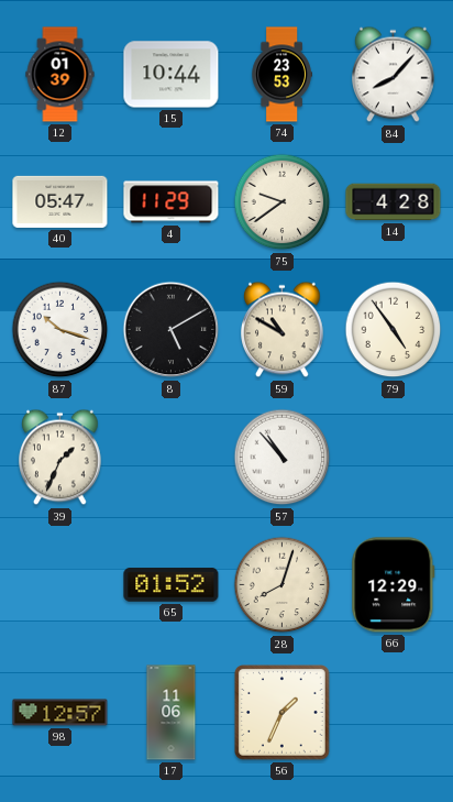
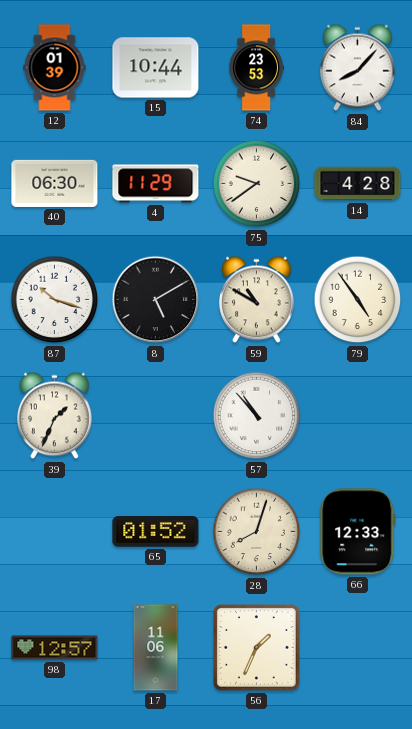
40: 05:47 -> 06:30 (55, 183)
66: 12:29 -> 12:33 (358, 532)
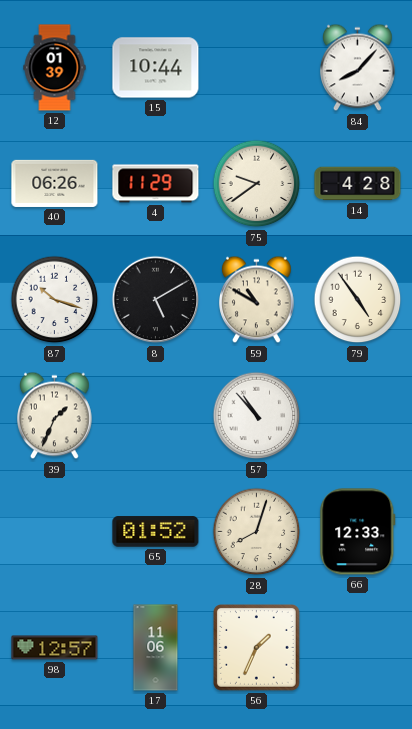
74: 23:53 -> none (256, 68)
40: 06:30 -> 06:26 (55, 183)
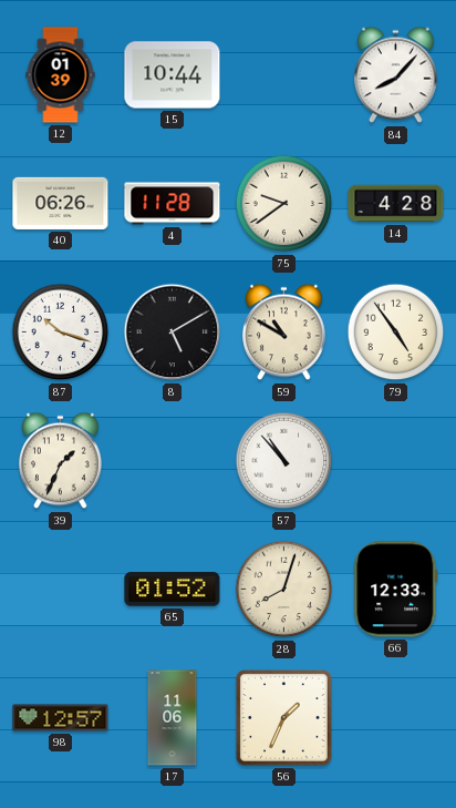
4: 11:29 -> 11:28 (173, 204)
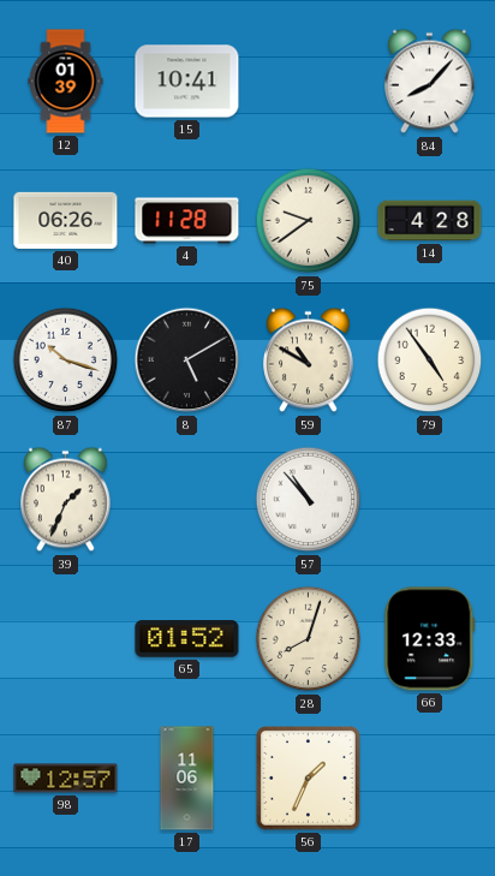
15: 10:44 -> 10:41 (187, 82)
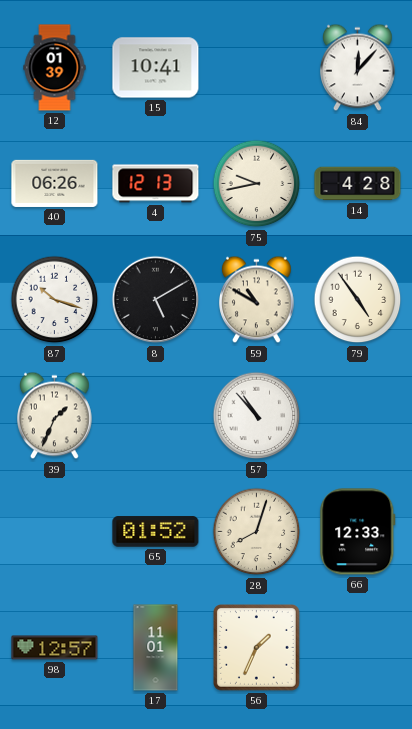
84: 8:07 -> 12:07 (358, 68)
4: 11:28 -> 12:13 (156, 184)
75: 9:39 -> 9:43 (257, 184)
17: 11:06 -> 11:01 (156, 648)
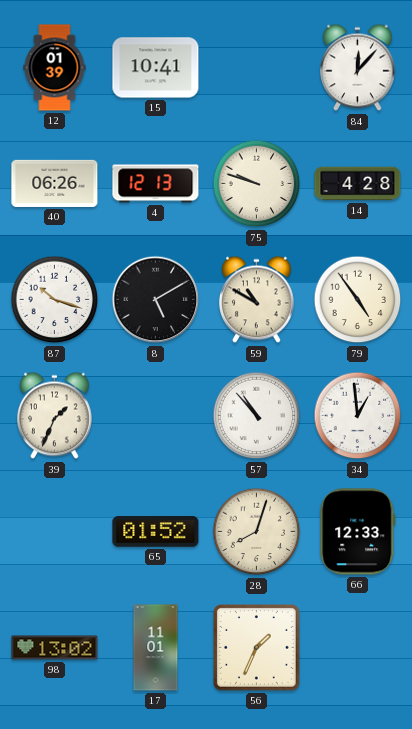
75: 9:43 -> 9:48 (257, 184)
34: none -> 12:59 (358, 416)
98: 12:57 -> 13:02 (55, 648)
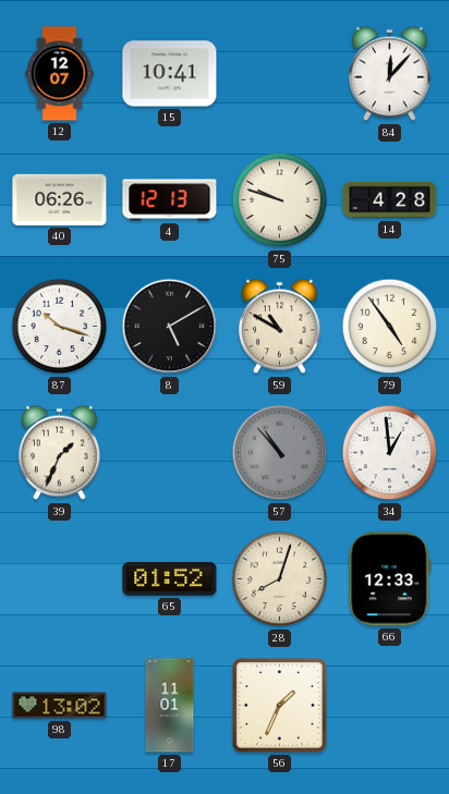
12: 01:39 -> 12:07 (60, 74)
57 dial: white -> grey (280, 453)
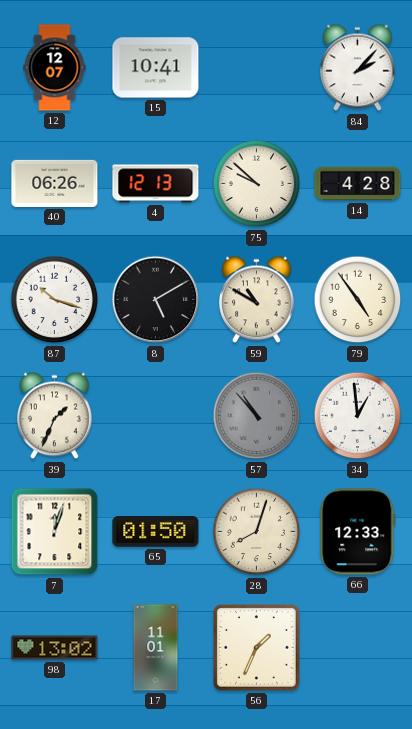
84: 12:07 -> 2:07 (358, 68)
75: 9:48 -> 9:52 (257, 184)
7: none -> 12:03 (55, 532)
65: 01:52 -> 01:50 (156, 532)
